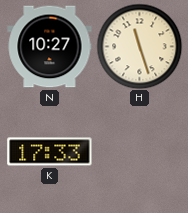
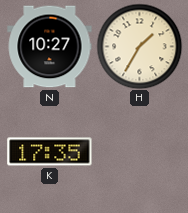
H: 11:27 -> 1:35 (139, 46)
K: 17:33 -> 17:35 (50, 152)
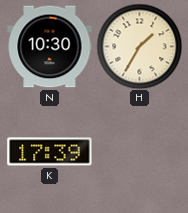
N: 10:27 -> 10:30 (50, 47)
K: 17:35 -> 17:39 (50, 152)
